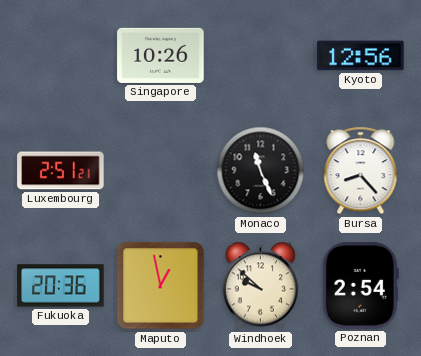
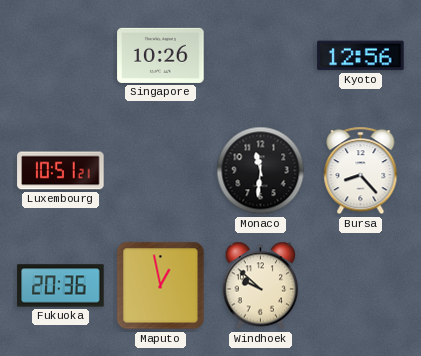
Luxembourg: 2:51 -> 10:51 (61, 171)
Monaco: 11:26 -> 11:31 (261, 171)
Poznan: 2:54 -> none (360, 286)
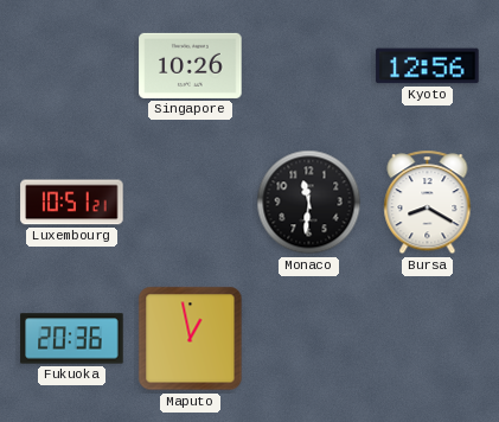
Bursa: 8:23 -> 8:20 (428, 203)
Windhoek: 9:52 -> none (261, 286)
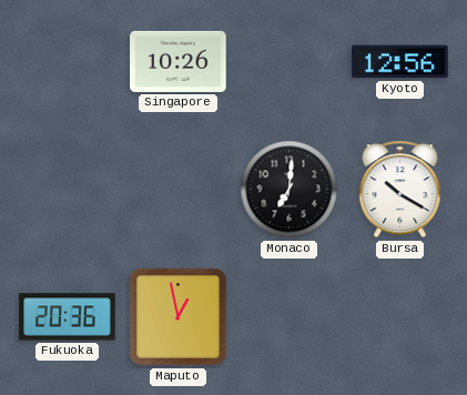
Luxembourg: 10:51 -> none (72, 203)
Monaco: 11:31 -> 7:01 (290, 190)
Bursa: 8:20 -> 10:20 (400, 190)
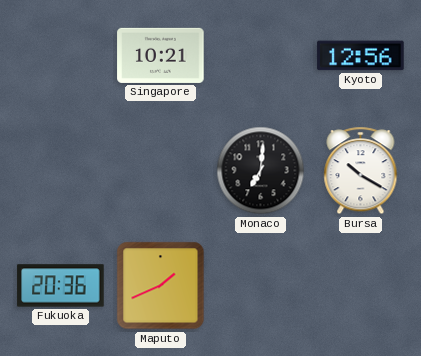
Singapore: 10:26 -> 10:21 (161, 55)
Maputo: 12:58 -> 1:41 (161, 286)
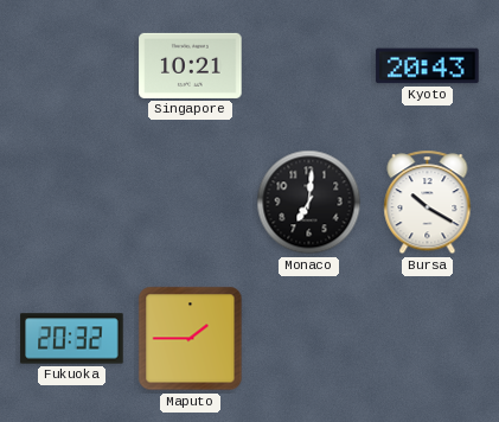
Kyoto: 12:56 -> 20:43 (428, 66)
Fukuoka: 20:36 -> 20:32 (72, 339)
Maputo: 1:41 -> 1:45 (191, 339)
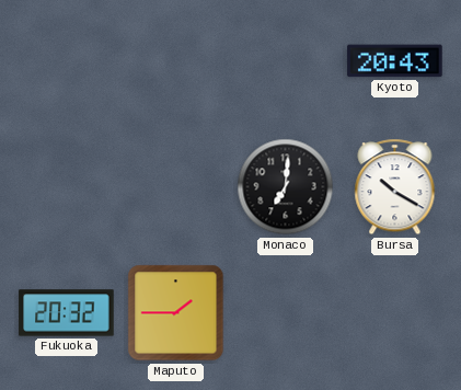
Singapore: 10:21 -> none (191, 65)
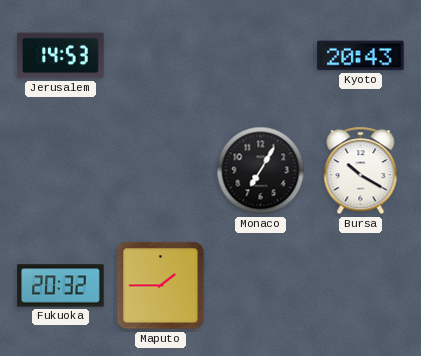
Jerusalem: none -> 14:53 (61, 56)
Monaco: 7:01 -> 7:05 (261, 171)
